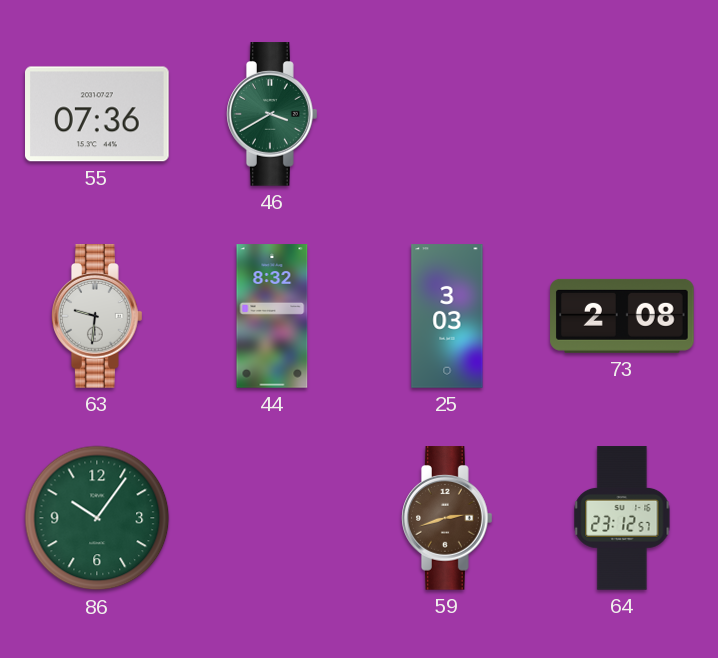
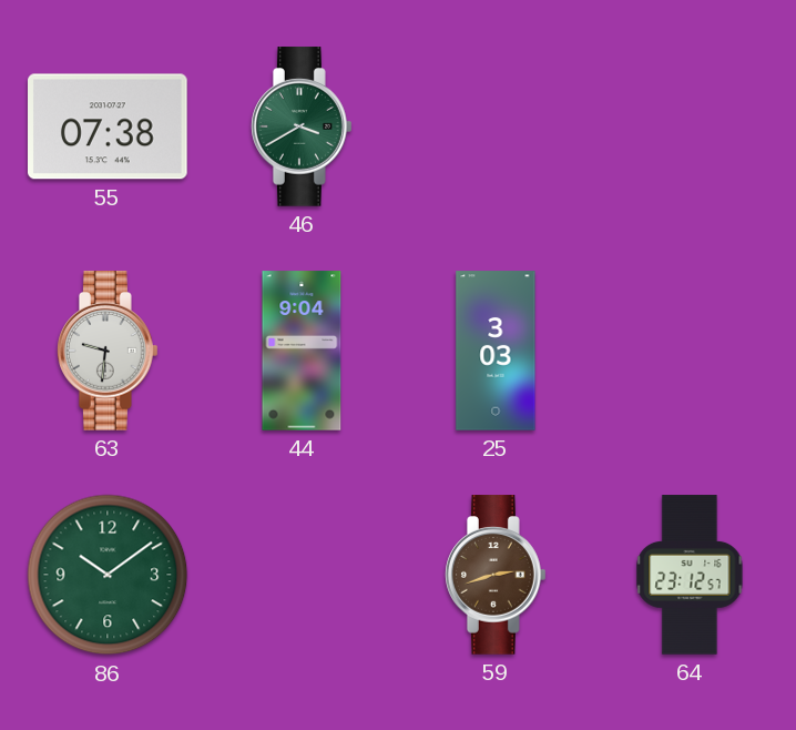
55: 07:36 -> 07:38 (109, 126)
44: 8:32 -> 9:04 (302, 351)
73: 2:08 -> none (622, 316)
86: 10:06 -> 10:09 (108, 575)
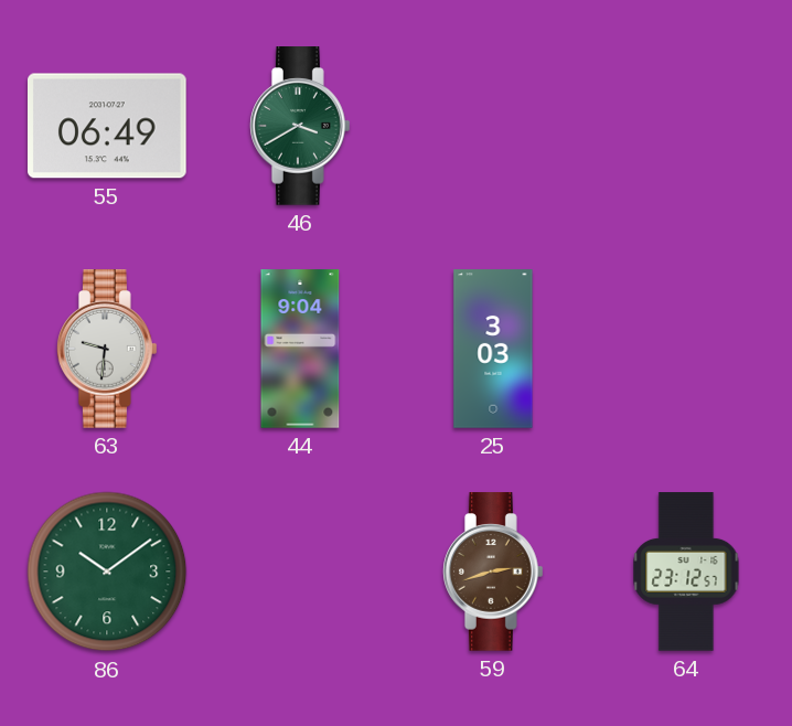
55: 07:38 -> 06:49 (108, 126)
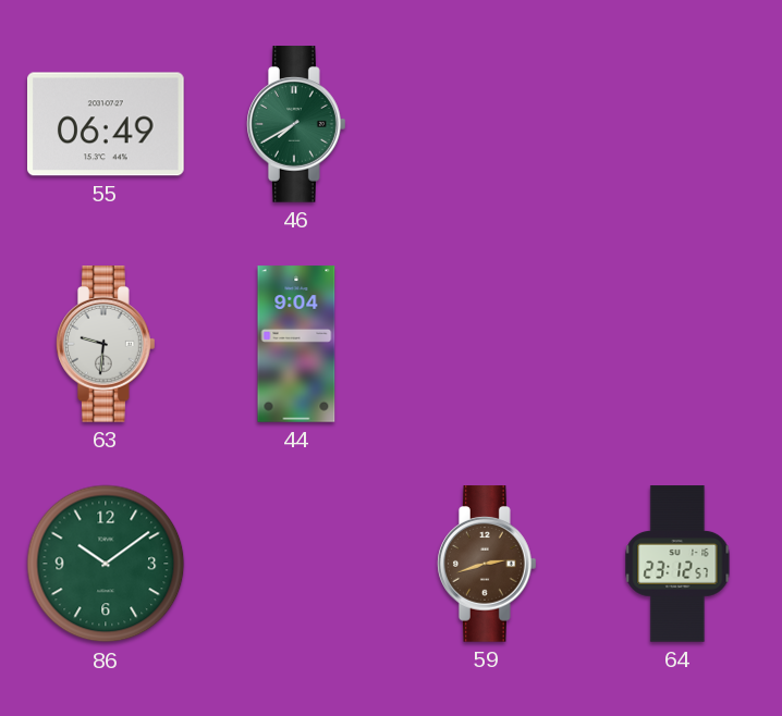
46: 3:40 -> 7:40 (297, 124)
25: 3:03 -> none (493, 349)
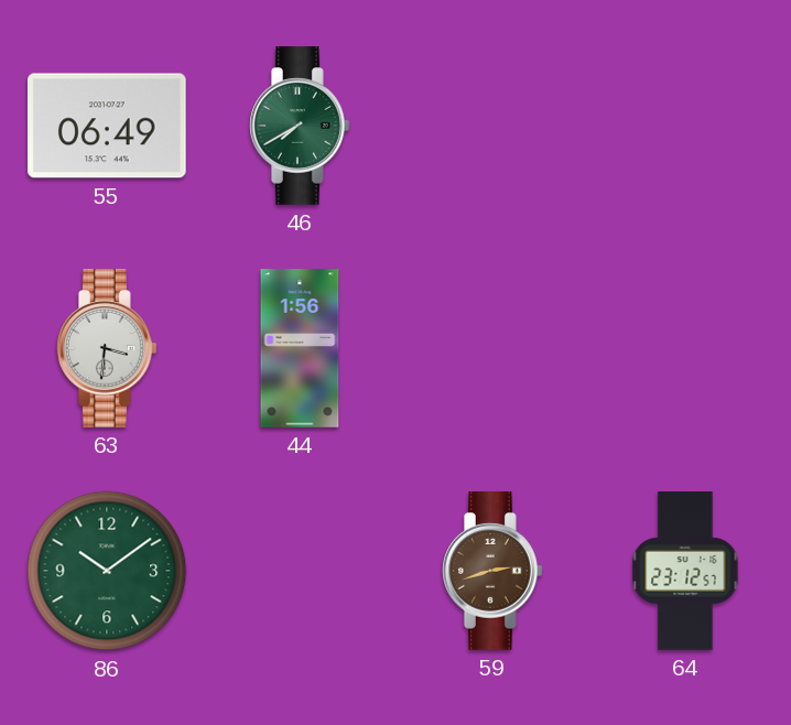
63: 9:31 -> 3:31 (108, 348)
44: 9:04 -> 1:56 (300, 348)
